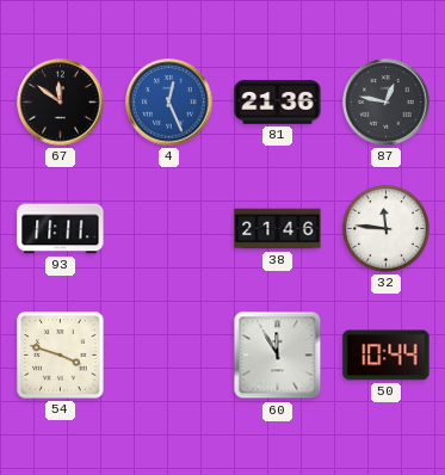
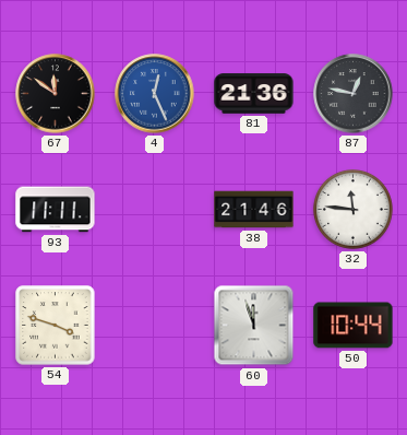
60: 11:55 -> 11:57 (254, 326)
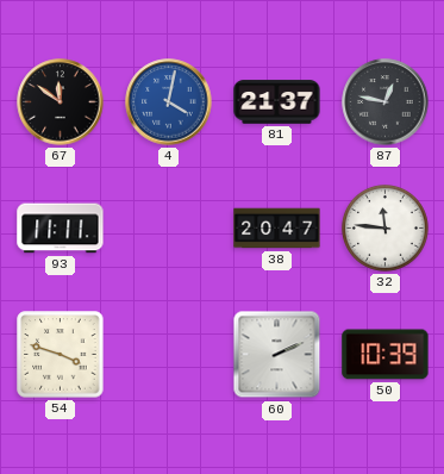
4: 12:26 -> 4:02 (169, 102)
81: 21:36 -> 21:37 (277, 102)
38: 21:46 -> 20:47 (277, 229)
60: 11:57 -> 2:11 (277, 355)
50: 10:44 -> 10:39 (386, 355)
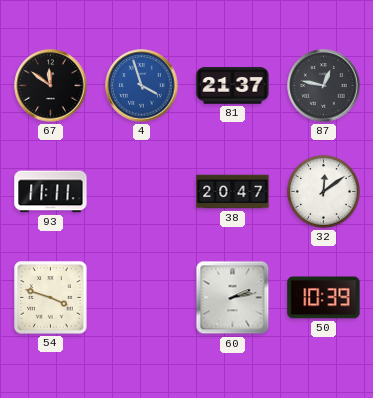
4: 4:02 -> 3:57 (142, 86)
32: 11:46 -> 12:09 (323, 191)
60: 2:11 -> 2:13 (233, 298)
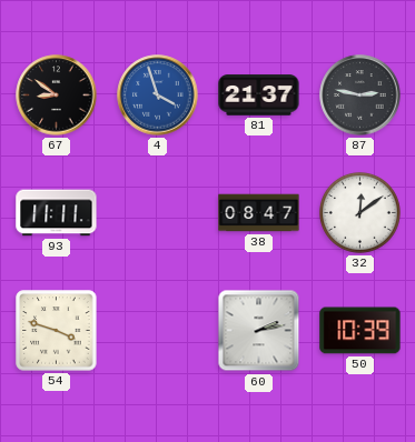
67: 11:51 -> 8:51 (57, 96)
87: 12:47 -> 2:47 (360, 96)
38: 20:47 -> 08:47 (259, 213)
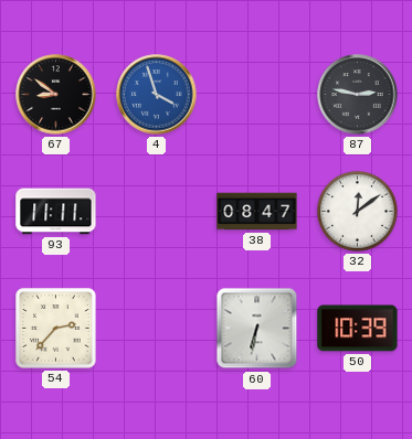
81: 21:37 -> none (259, 96)
54: 3:48 -> 2:37 (56, 329)
60: 2:13 -> 6:32 (257, 329)
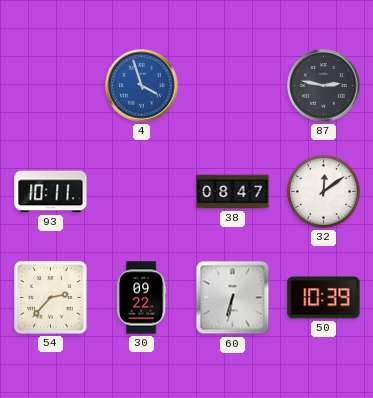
67: 8:51 -> none (56, 95)
93: 11:11 -> 10:11 (51, 192)
30: none -> 09:22 (141, 298)
